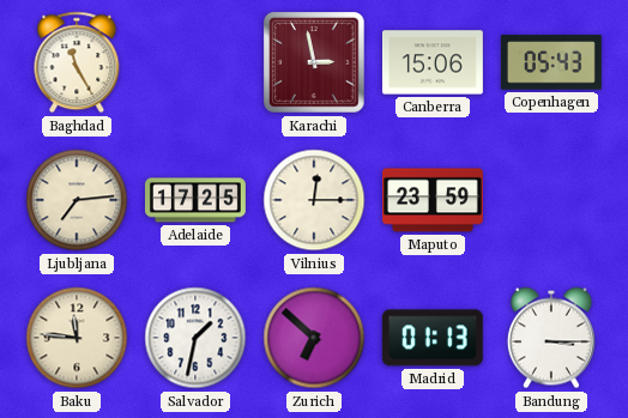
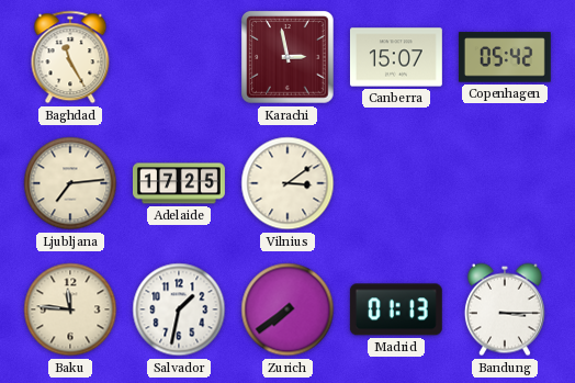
Canberra: 15:06 -> 15:07 (396, 57)
Copenhagen: 05:43 -> 05:42 (505, 57)
Vilnius: 12:15 -> 3:09 (287, 183)
Maputo: 23:59 -> none (433, 200)
Zurich: 6:52 -> 7:39 (287, 309)
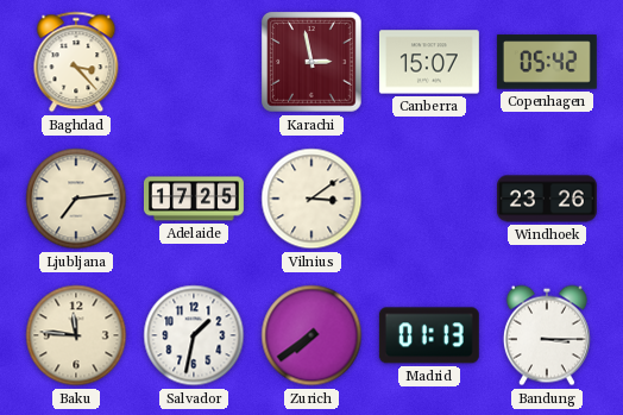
Baghdad: 11:25 -> 3:23 (76, 62)
Windhoek: none -> 23:26 (547, 199)
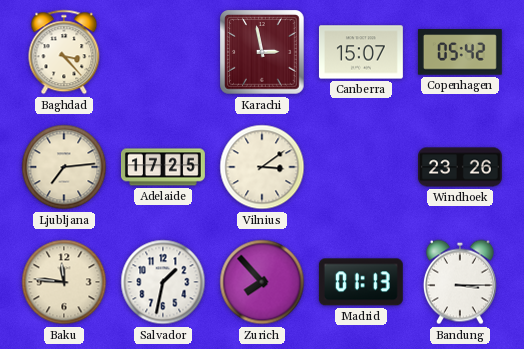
Zurich: 7:39 -> 7:53 (262, 282)
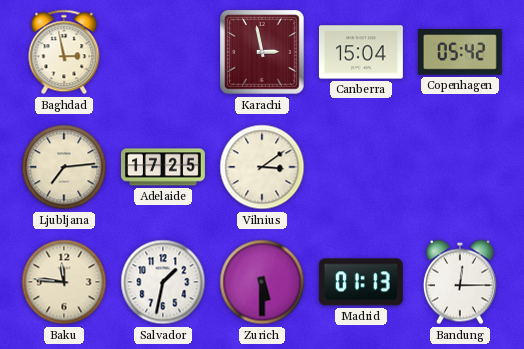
Baghdad: 3:23 -> 2:58 (64, 52)
Canberra: 15:07 -> 15:04 (361, 52)
Windhoek: 23:26 -> none (460, 167)
Zurich: 7:53 -> 5:30 (262, 282)
Bandung: 3:15 -> 12:15 (460, 282)
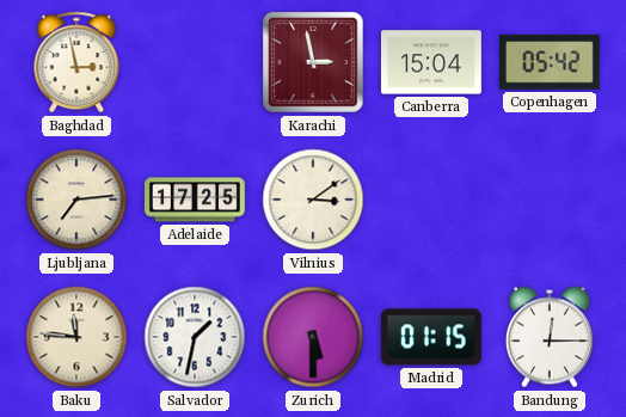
Madrid: 01:13 -> 01:15 (431, 337)
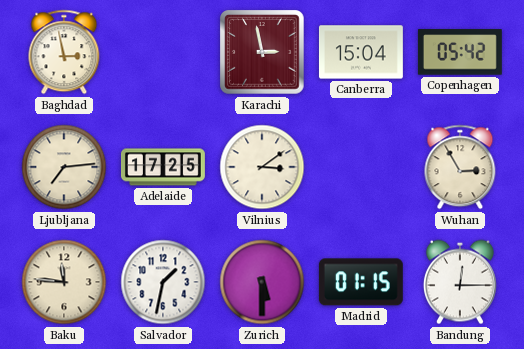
Wuhan: none -> 2:55 (460, 167)
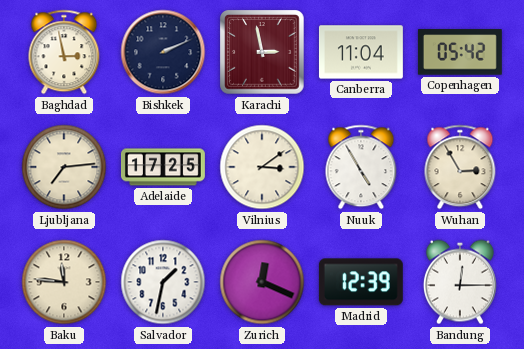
Bishkek: none -> 2:11 (163, 52)
Canberra: 15:04 -> 11:04 (361, 52)
Nuuk: none -> 4:55 (361, 167)
Zurich: 5:30 -> 12:19 (262, 282)
Madrid: 01:15 -> 12:39 (361, 282)
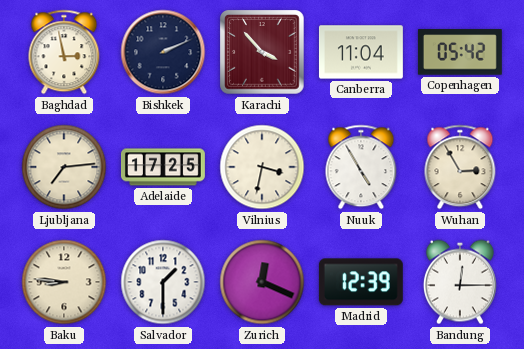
Karachi: 2:58 -> 3:53 (262, 52)
Vilnius: 3:09 -> 3:32 (262, 167)
Baku: 11:46 -> 8:46 (64, 282)
Salvador: 1:32 -> 1:30 (163, 282)
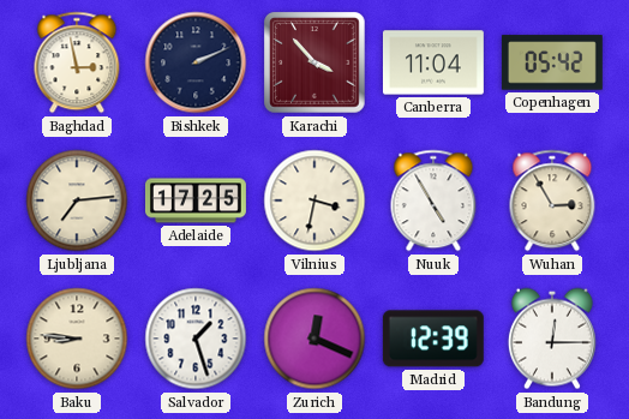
Salvador: 1:30 -> 1:27 (196, 339)
